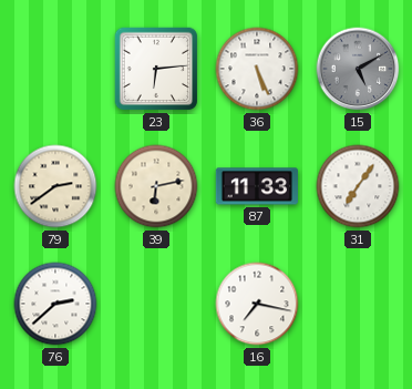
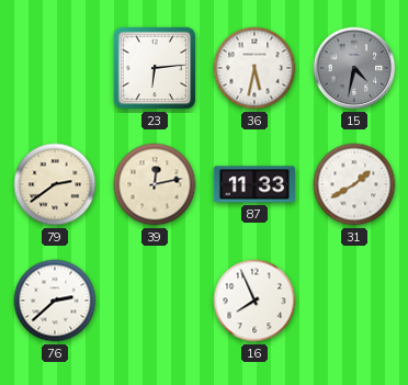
36: 5:26 -> 5:32 (254, 68)
15: 5:10 -> 4:32 (354, 68)
39: 6:13 -> 12:13 (155, 184)
31: 7:06 -> 1:40 (354, 184)
16: 7:17 -> 7:56 (254, 301)
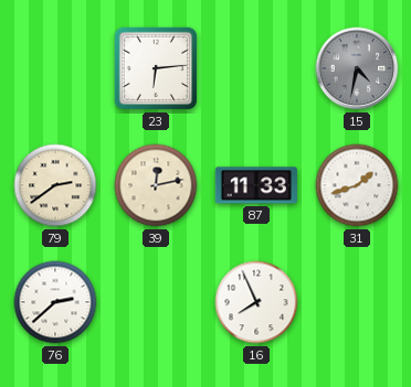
36: 5:32 -> none (254, 68)
31: 1:40 -> 1:42 (357, 185)
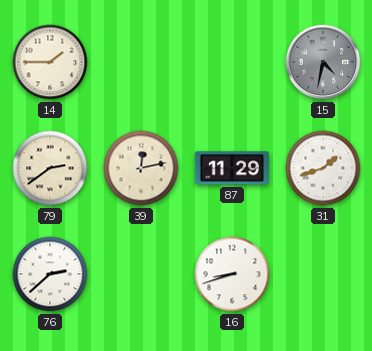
14: none -> 1:45 (50, 62)
23: 6:14 -> none (156, 68)
87: 11:33 -> 11:29 (232, 168)
16: 7:56 -> 8:42 (232, 274)
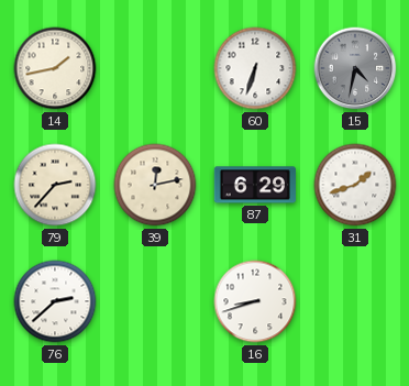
14: 1:45 -> 1:43 (55, 68)
60: none -> 6:33 (255, 68)
79: 2:39 -> 2:37 (55, 185)
87: 11:29 -> 6:29 (255, 185)
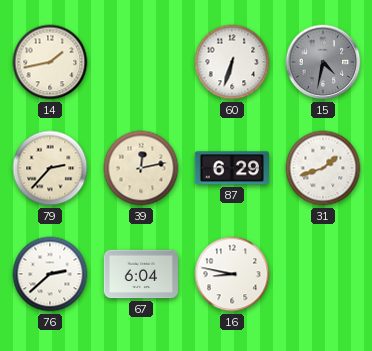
67: none -> 6:04 (140, 274)
16: 8:42 -> 8:47 (232, 274)
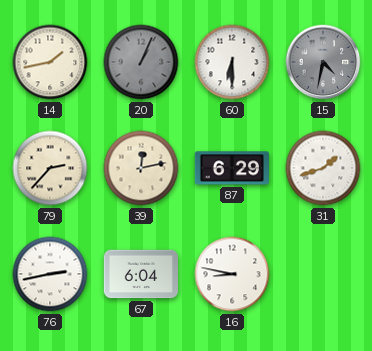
20: none -> 1:04 (141, 62)
60: 6:33 -> 6:30 (232, 62)
76: 2:38 -> 2:43 (50, 274)
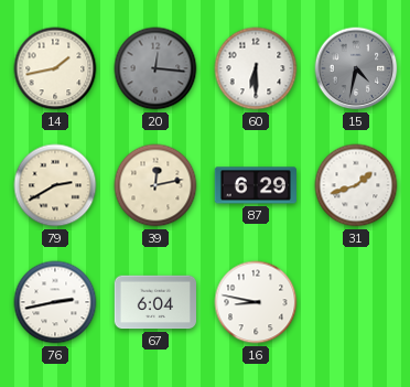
20: 1:04 -> 12:16 (155, 68)
79: 2:37 -> 2:40 (55, 185)
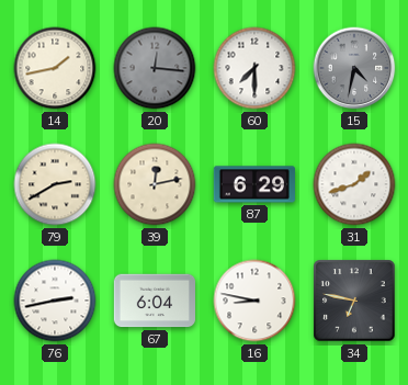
60: 6:30 -> 7:30 (254, 68)
34: none -> 6:47 (354, 301)
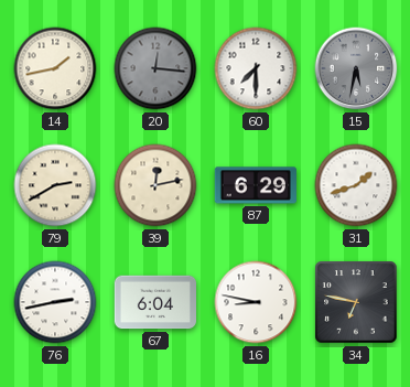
15: 4:32 -> 5:32 (356, 68)
